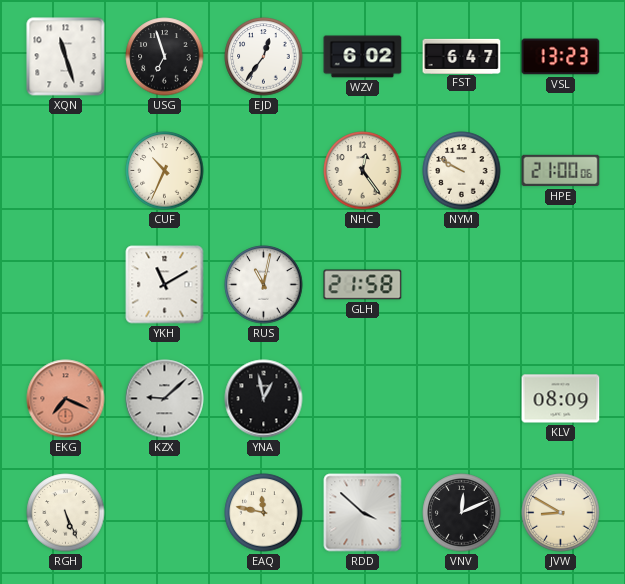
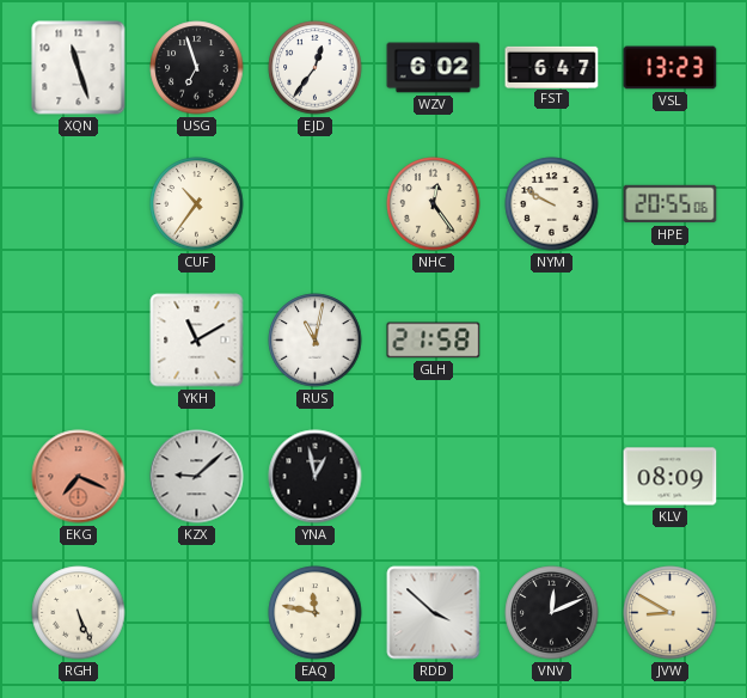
CUF: 10:34 -> 10:36 (197, 204)
HPE: 21:00 -> 20:55 (671, 204)
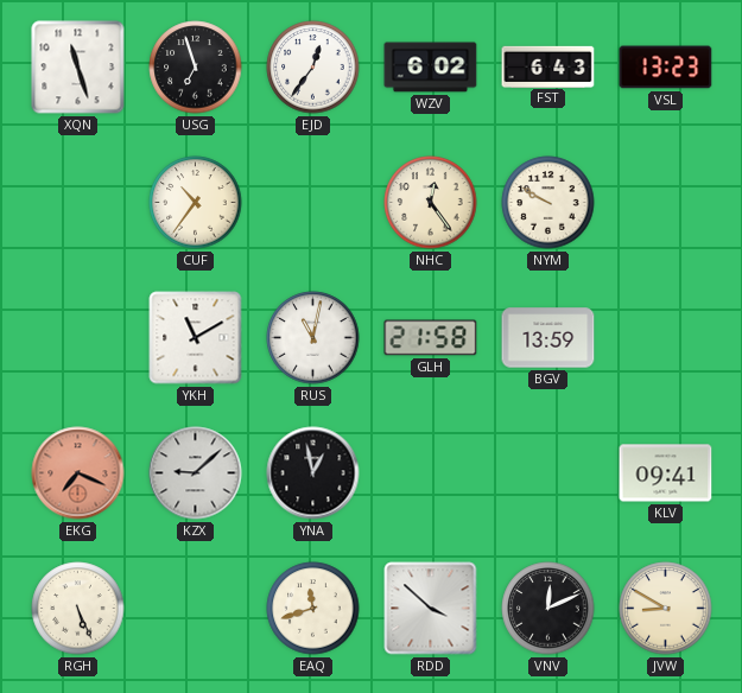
FST: 6:47 -> 6:43 (548, 66)
HPE: 20:55 -> none (671, 204)
BGV: none -> 13:59 (548, 338)
KLV: 08:09 -> 09:41 (666, 473)
EAQ: 11:47 -> 11:42 (313, 609)
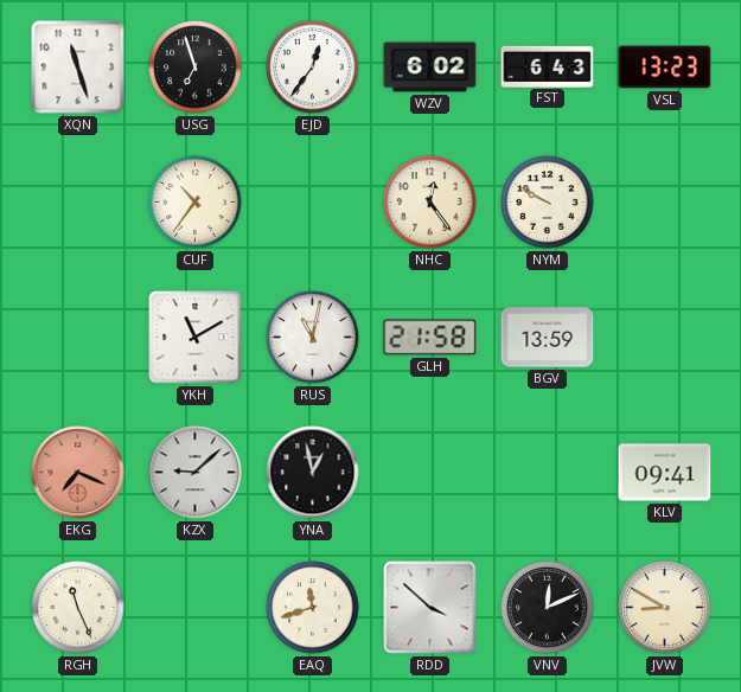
RGH: 5:26 -> 11:26 (78, 608)
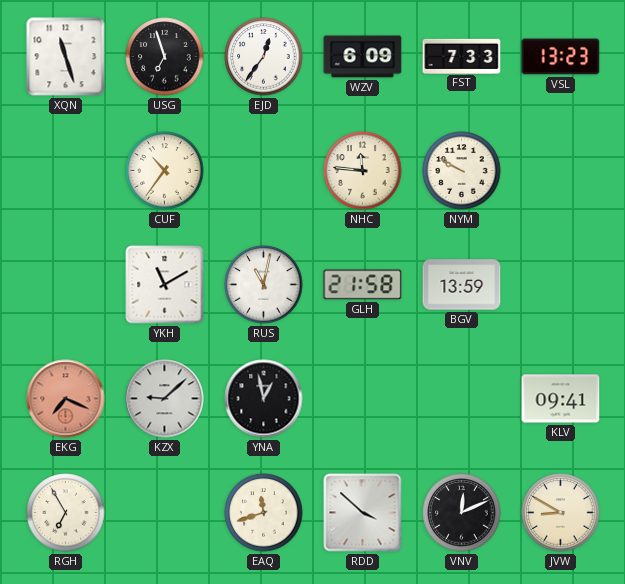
WZV: 6:02 -> 6:09 (363, 57)
FST: 6:43 -> 7:33 (462, 56)
NHC: 12:24 -> 11:46 (363, 171)
RGH: 11:26 -> 6:55 (66, 513)
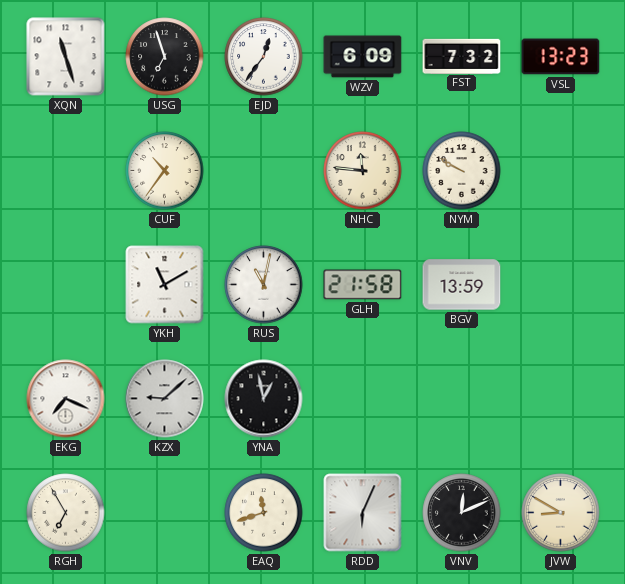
FST: 7:33 -> 7:32 (462, 56)
EKG dial: salmon -> white (66, 399)
KLV: 09:41 -> none (561, 399)
RDD: 3:52 -> 6:04 (363, 513)
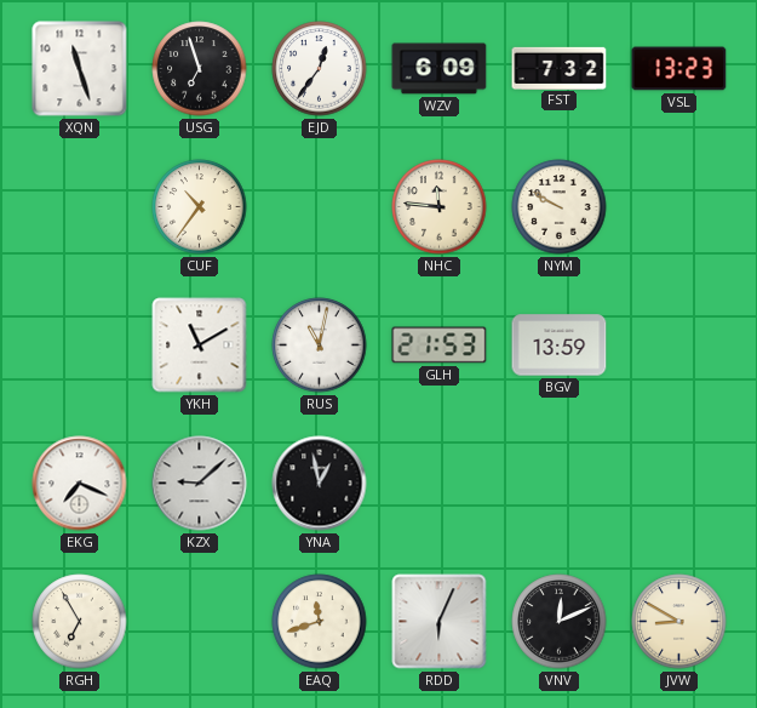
GLH: 21:58 -> 21:53 (440, 346)
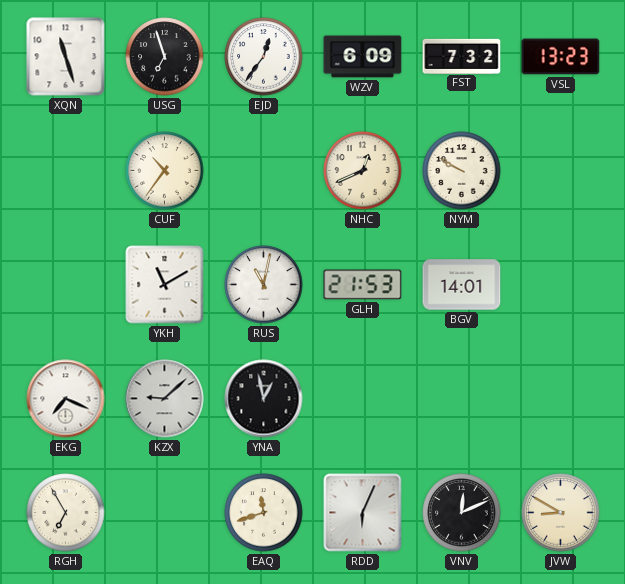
NHC: 11:46 -> 12:41 (363, 171)
BGV: 13:59 -> 14:01 (462, 285)
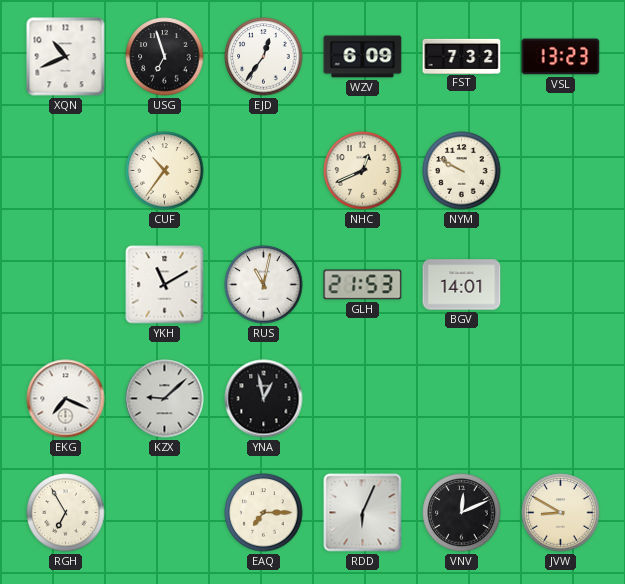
XQN: 11:27 -> 10:41 (66, 57)
EAQ: 11:42 -> 7:15 (264, 513)
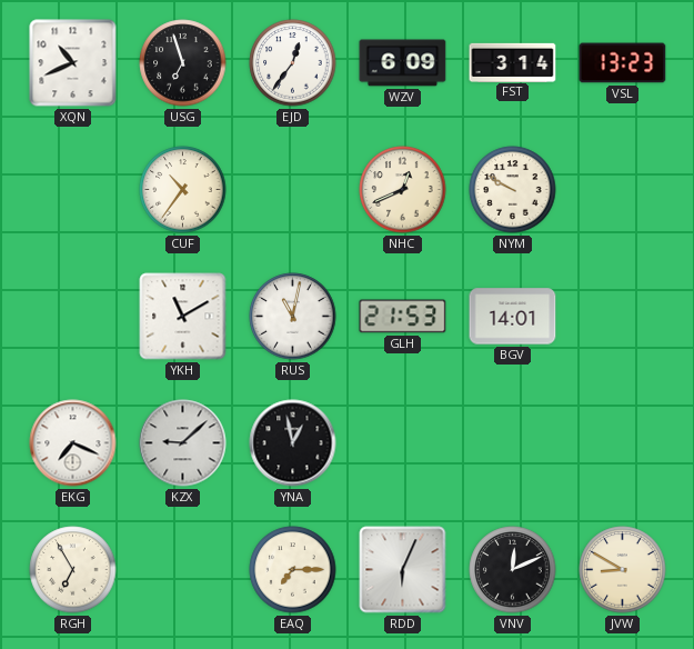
FST: 7:32 -> 3:14 (513, 62)
